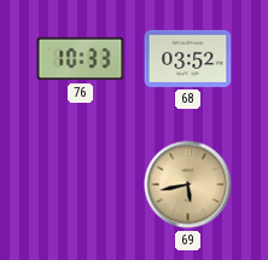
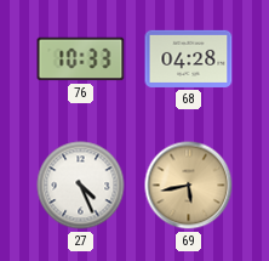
68: 03:52 -> 04:28 (189, 58)
27: none -> 4:26 (81, 186)
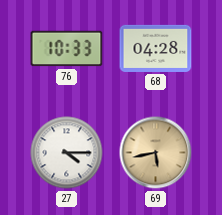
27: 4:26 -> 4:15 (67, 153)
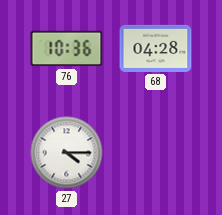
76: 10:33 -> 10:36 (67, 49)
69: 5:43 -> none (156, 153)
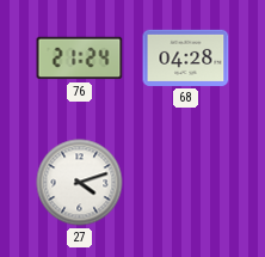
76: 10:36 -> 21:24 (80, 59)
27: 4:15 -> 4:12 (80, 183)
